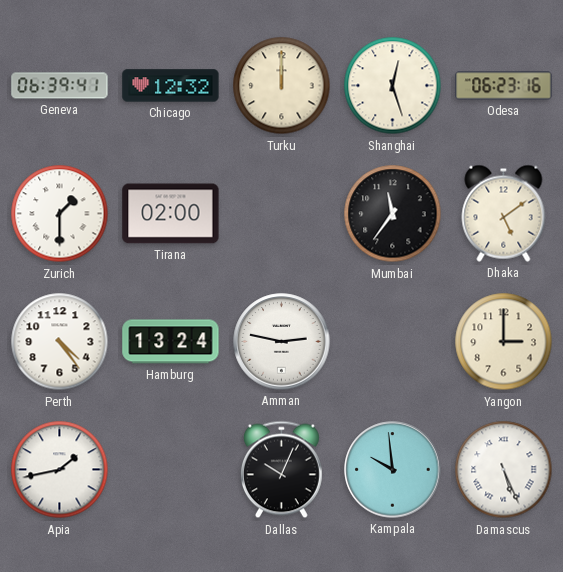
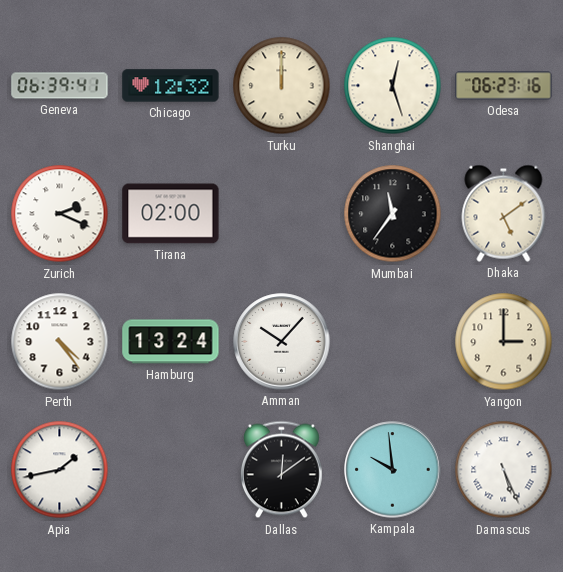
Zurich: 1:30 -> 2:19 (60, 214)
Amman: 2:47 -> 10:07 (282, 342)
Dallas: 10:04 -> 12:09 (281, 470)
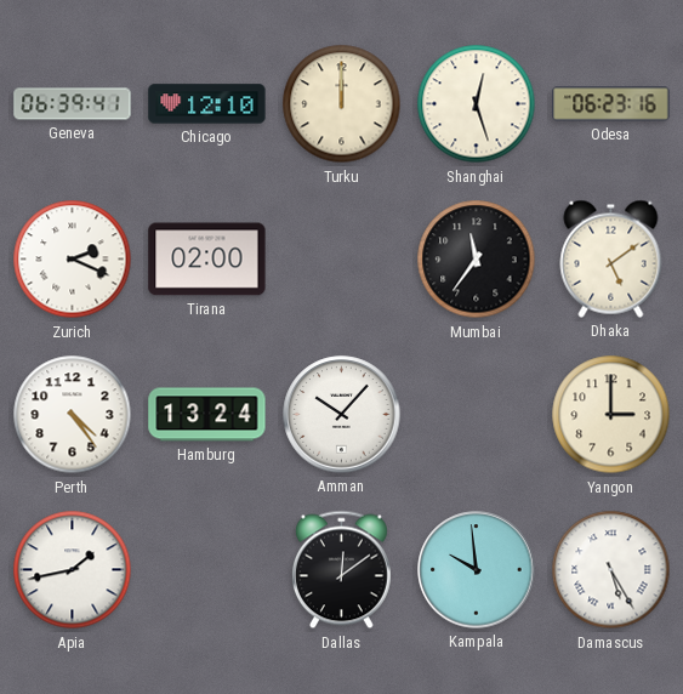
Chicago: 12:32 -> 12:10 (207, 104)
Damascus: 5:26 -> 5:25 (611, 570)
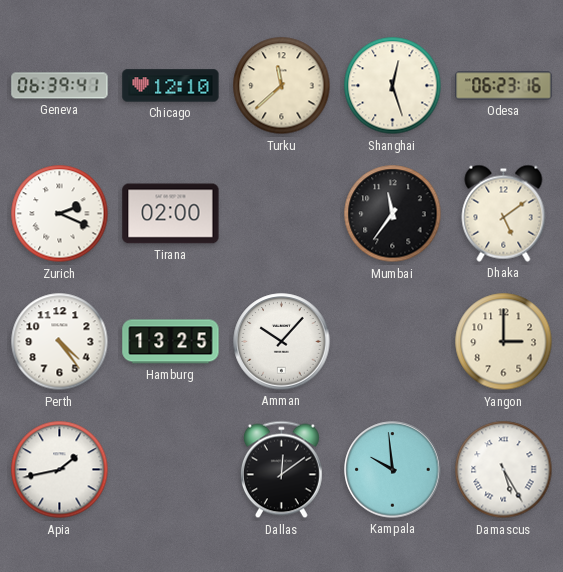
Turku: 12:00 -> 11:38 (282, 86)
Hamburg: 13:24 -> 13:25 (171, 342)
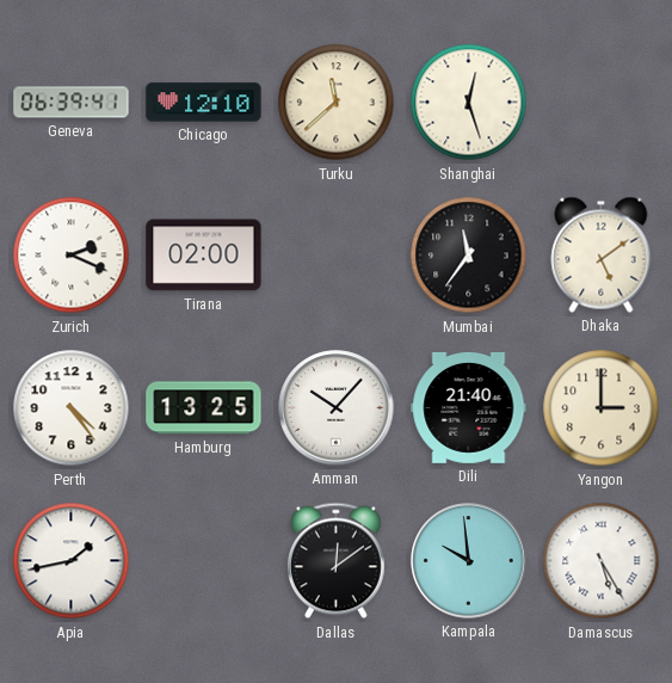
Odesa: 06:23 -> none (504, 86)
Dili: none -> 21:40 (469, 407)
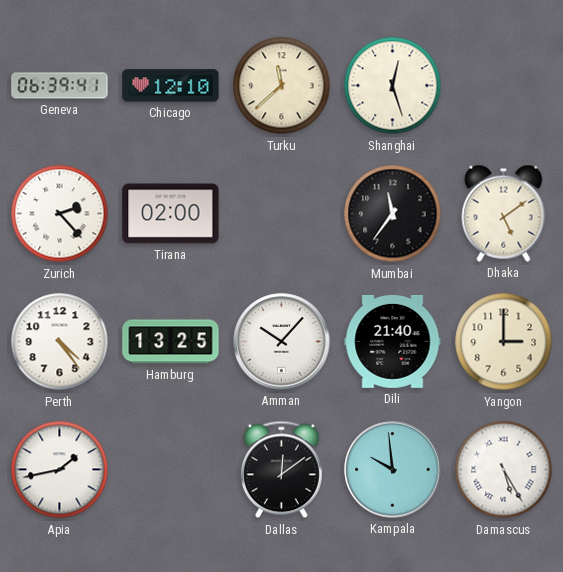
Zurich: 2:19 -> 2:23 (60, 214)
